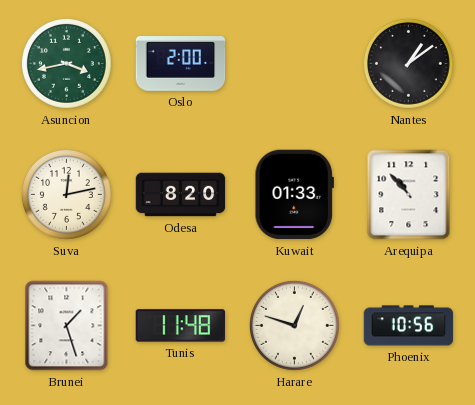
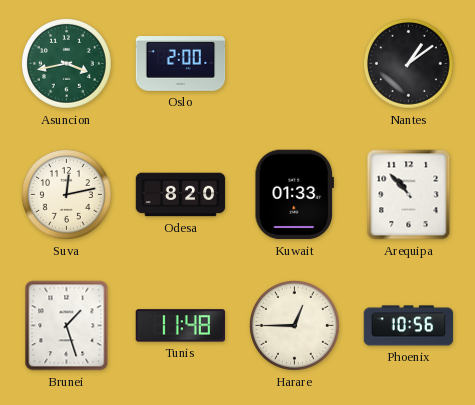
Harare: 12:48 -> 12:45 (294, 325)
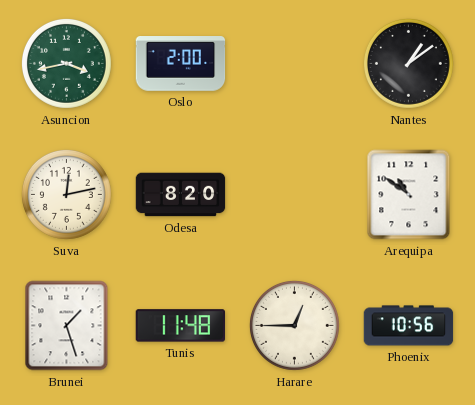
Kuwait: 01:33 -> none (294, 195)
Arequipa: 10:53 -> 10:51 (409, 195)
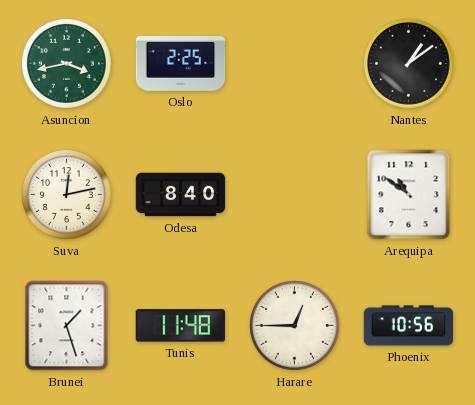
Oslo: 2:00 -> 2:25 (181, 64)
Odesa: 8:20 -> 8:40 (181, 195)
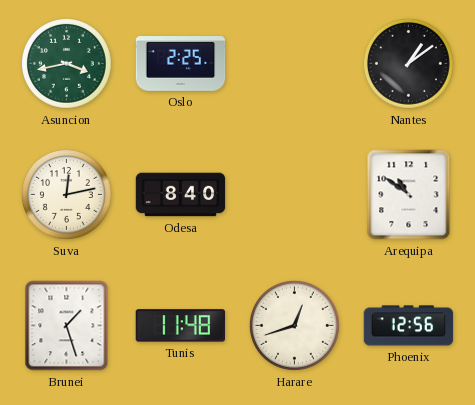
Harare: 12:45 -> 12:42 (294, 325)
Phoenix: 10:56 -> 12:56 (409, 326)
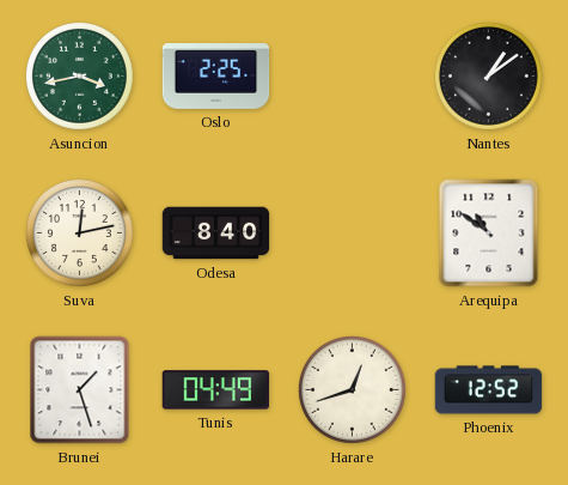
Tunis: 11:48 -> 04:49 (216, 390)
Phoenix: 12:56 -> 12:52 (489, 390)
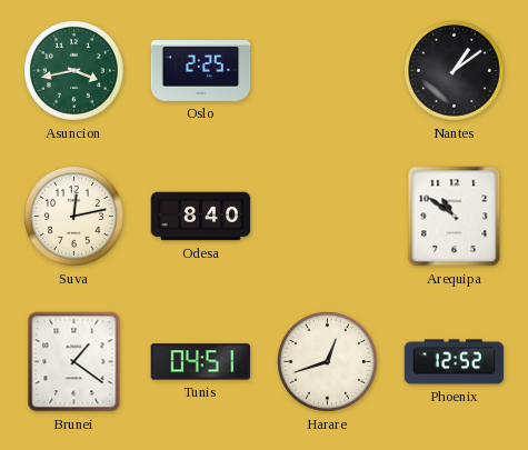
Brunei: 1:27 -> 1:21 (74, 362)
Tunis: 04:49 -> 04:51 (201, 362)
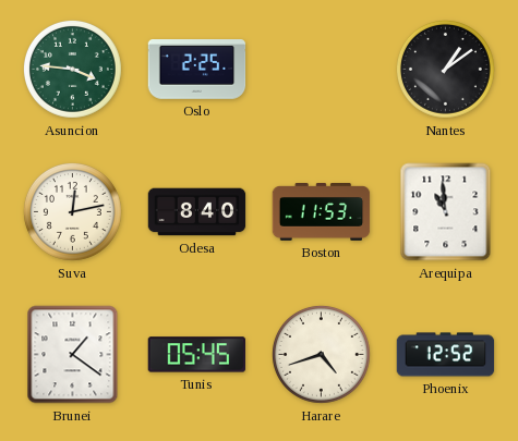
Asuncion: 3:43 -> 3:46 (72, 69)
Boston: none -> 11:53 (322, 212)
Arequipa: 10:51 -> 10:59 (446, 212)
Tunis: 04:51 -> 05:45 (197, 355)
Harare: 12:42 -> 4:42 (321, 354)
